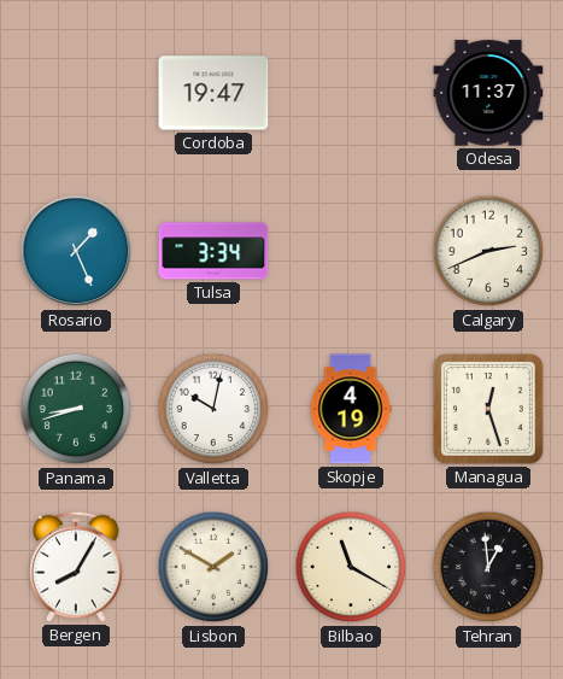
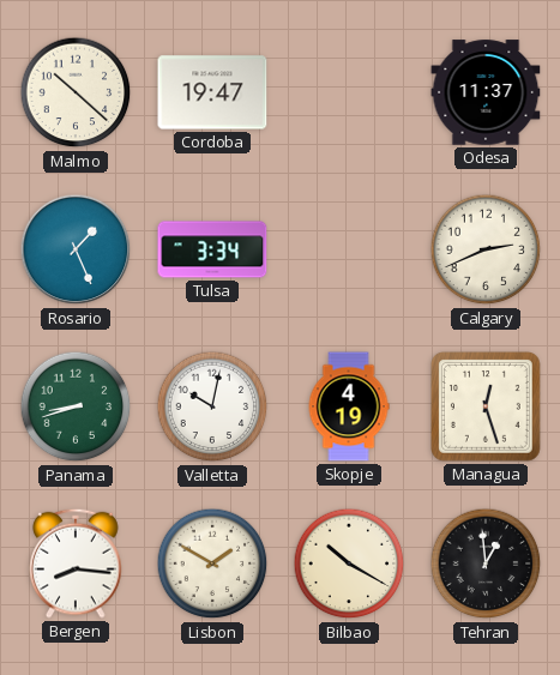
Malmo: none -> 10:22 (76, 92)
Bergen: 8:05 -> 8:16 (76, 563)
Bilbao: 11:20 -> 10:20 (349, 563)
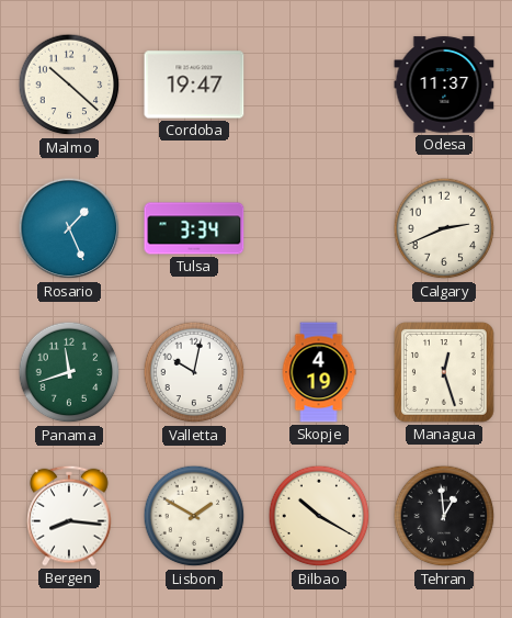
Panama: 8:42 -> 11:42 (69, 372)
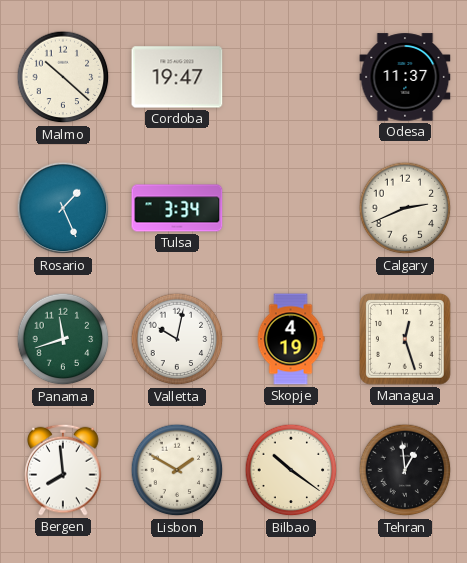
Bergen: 8:16 -> 7:59 (63, 470)
Bilbao: 10:20 -> 10:21 (291, 470)
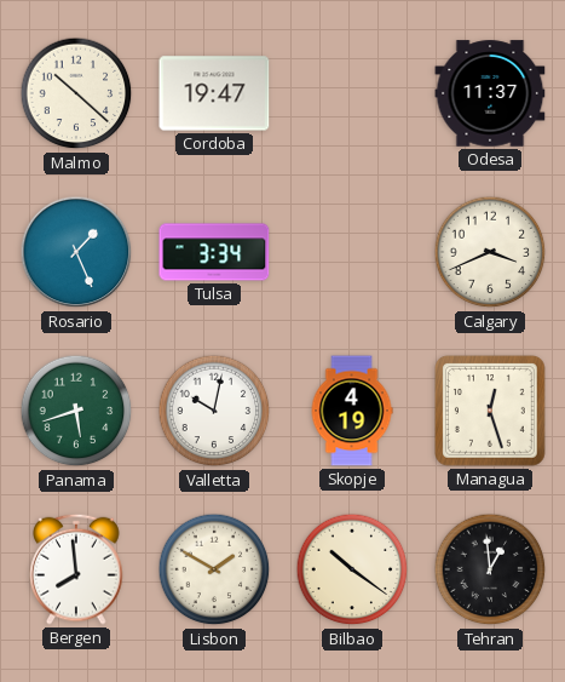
Calgary: 2:41 -> 3:41 (490, 252)
Panama: 11:42 -> 5:42 (76, 411)
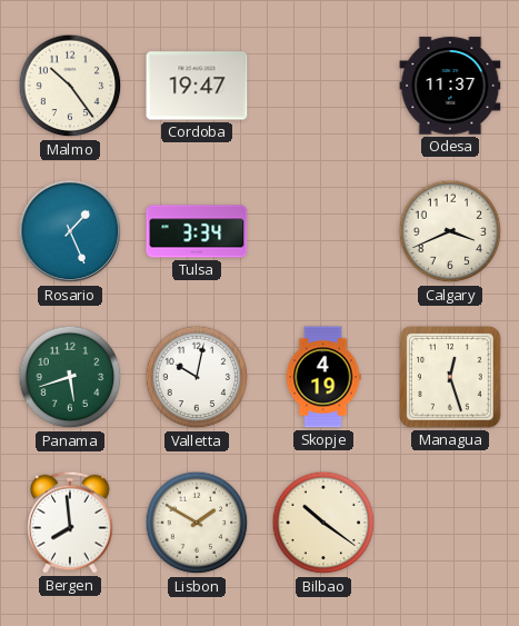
Malmo: 10:22 -> 10:24 (70, 86)
Tehran: 12:59 -> none (490, 569)
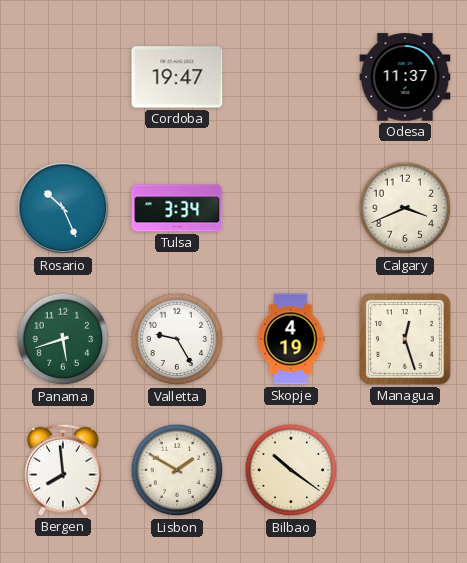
Malmo: 10:24 -> none (70, 86)
Rosario: 1:26 -> 10:26 (63, 208)
Valletta: 10:02 -> 9:25 (177, 339)
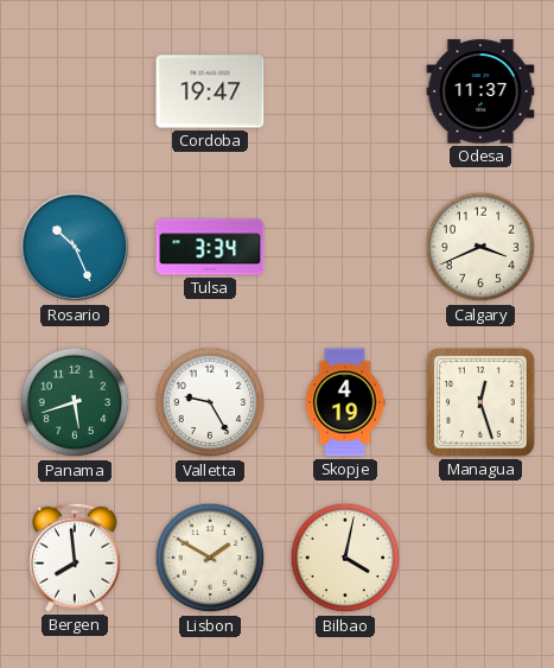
Bilbao: 10:21 -> 4:02 (345, 558)
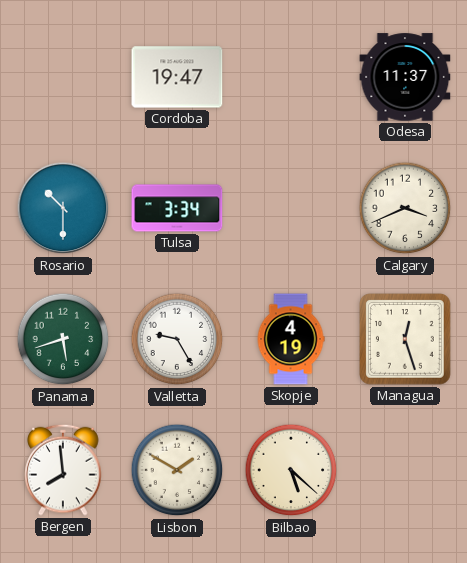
Rosario: 10:26 -> 10:30 (63, 208)
Bilbao: 4:02 -> 5:22 (291, 470)
